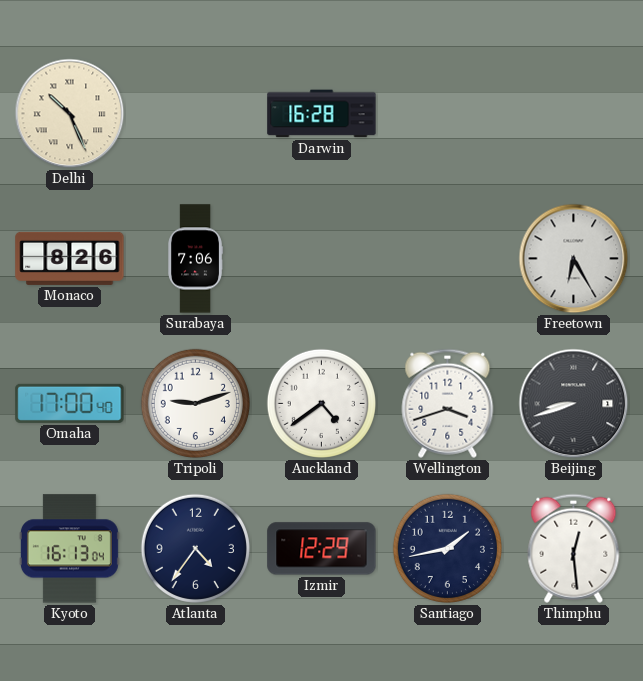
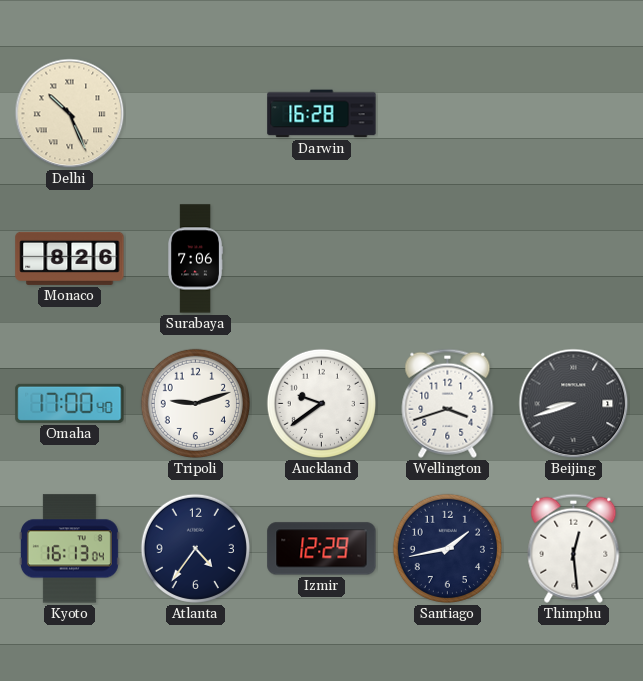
Freetown: 6:25 -> none (574, 259)
Auckland: 4:39 -> 9:39 (321, 403)
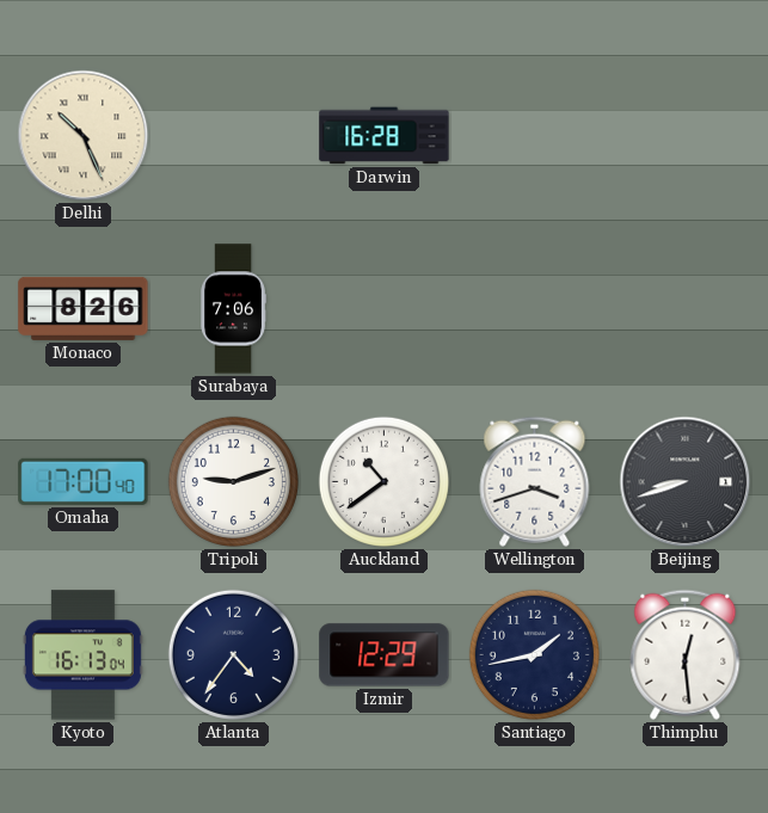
Auckland: 9:39 -> 10:39 (383, 481)
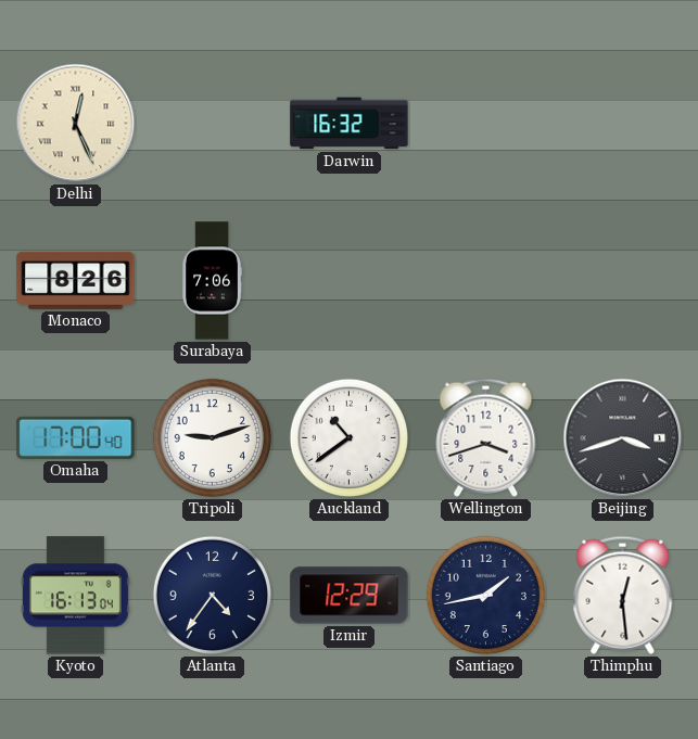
Delhi: 10:26 -> 12:26 (76, 124)
Darwin: 16:28 -> 16:32 (350, 124)
Beijing: 8:42 -> 3:42 (623, 438)
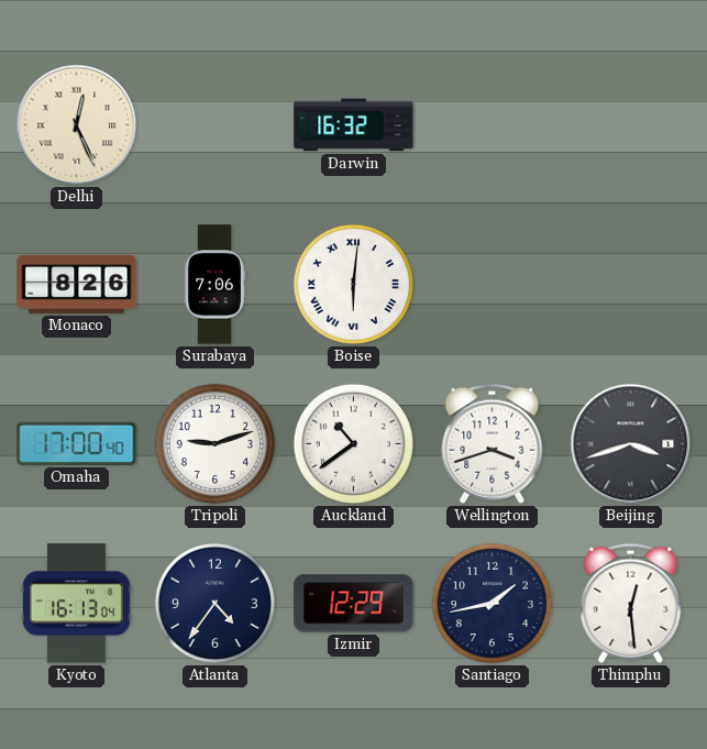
Boise: none -> 6:01 (353, 284)
